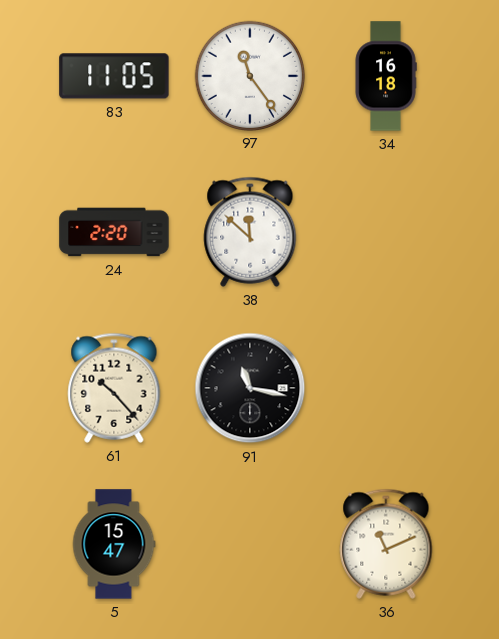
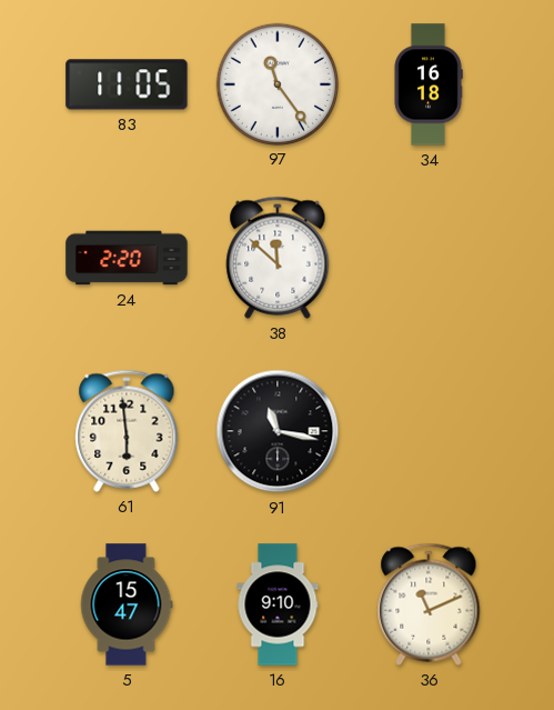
61: 10:23 -> 5:59 (127, 431)
16: none -> 9:10 (278, 604)
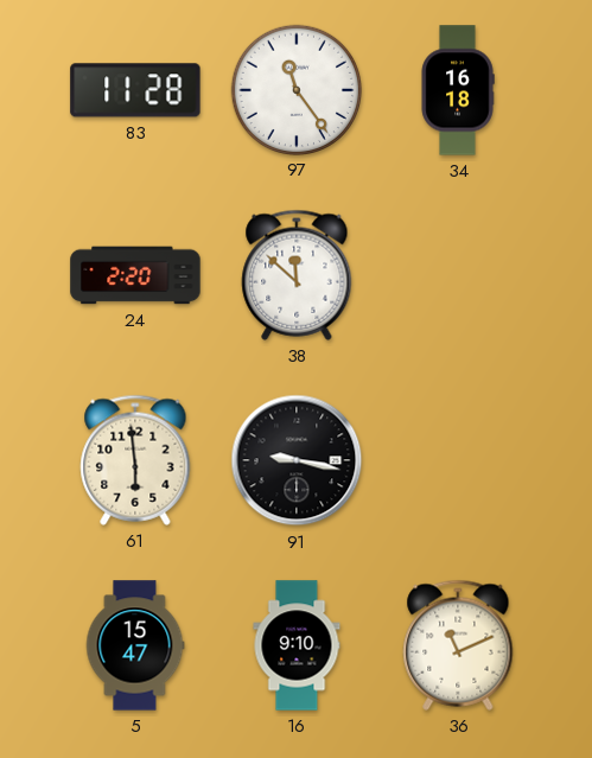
83: 11:05 -> 11:28 (135, 90)
91: 11:17 -> 9:17 (297, 460)
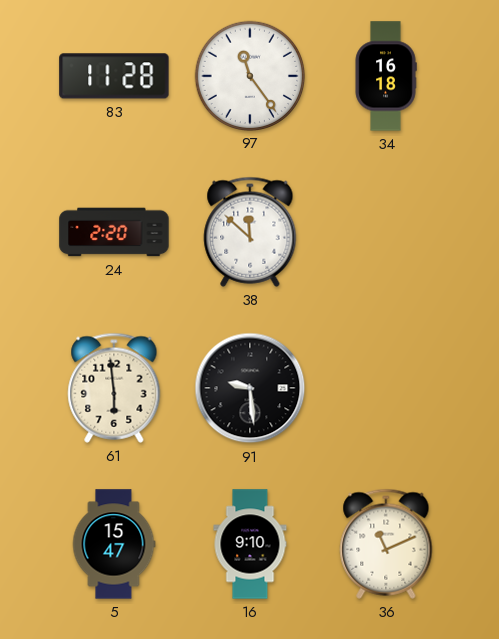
91: 9:17 -> 9:29 (250, 388)
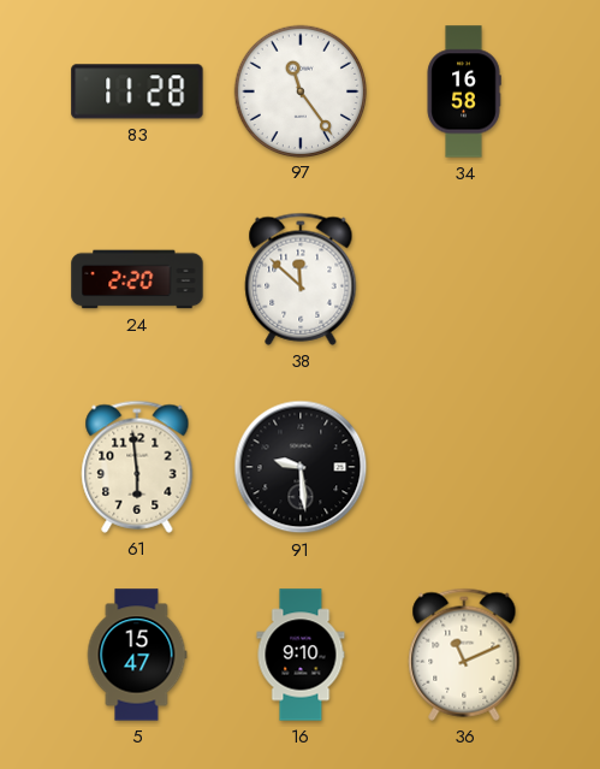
34: 16:18 -> 16:58 (464, 91)
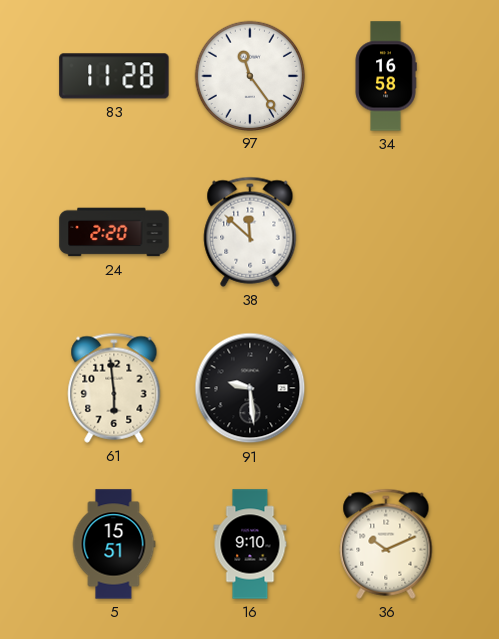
5: 15:47 -> 15:51 (114, 544)
36: 11:11 -> 10:11 (386, 544)
